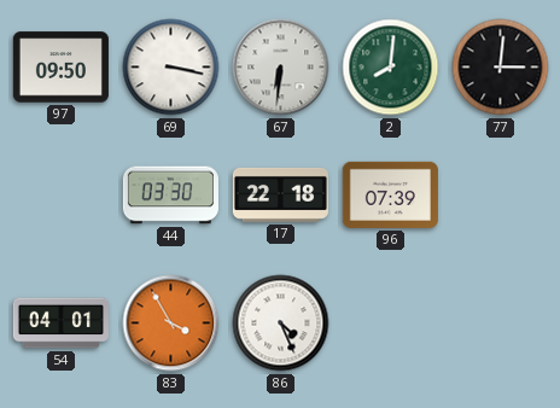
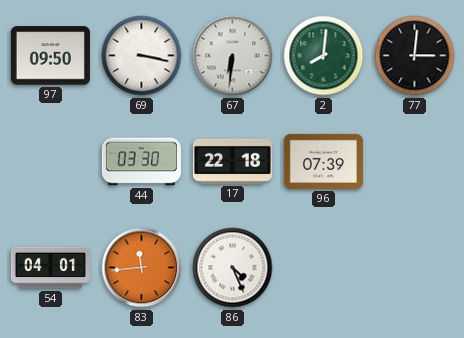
83: 3:55 -> 11:44 (142, 268)
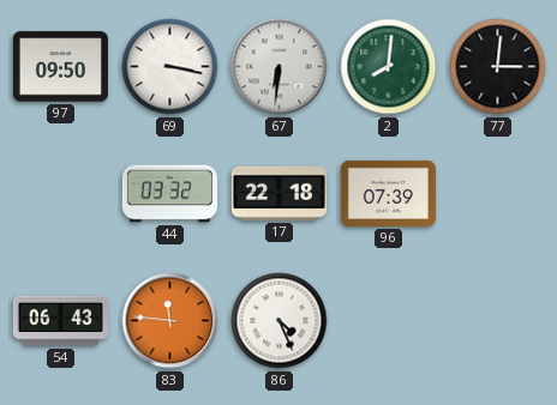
44: 03:30 -> 03:32 (169, 194)
54: 04:01 -> 06:43 (60, 321)
83: 11:44 -> 11:46 (170, 321)
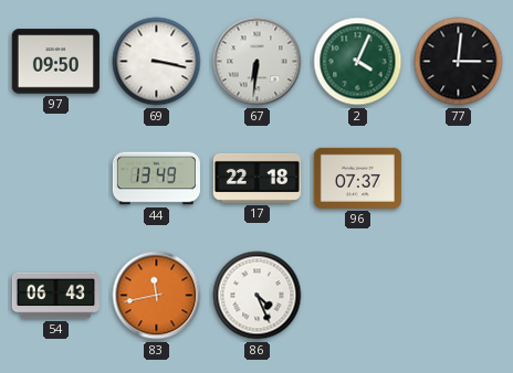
2: 8:01 -> 4:04 (358, 62)
44: 03:32 -> 13:49 (156, 179)
96: 07:39 -> 07:37 (357, 178)
83: 11:46 -> 11:43 (157, 296)
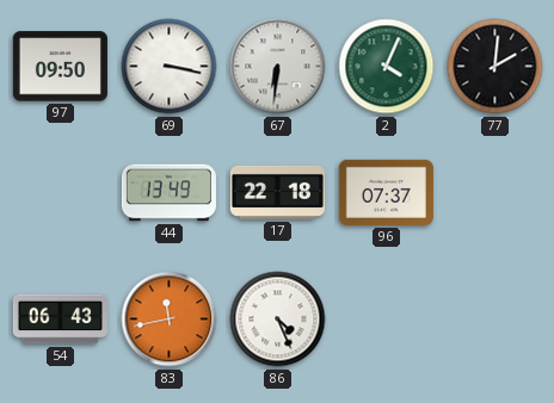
77: 3:01 -> 2:01 (495, 67)
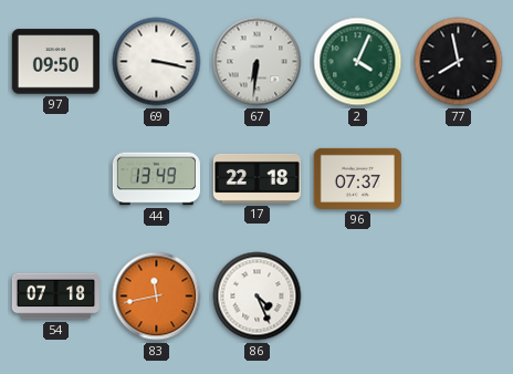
77: 2:01 -> 7:58 (459, 62)
54: 06:43 -> 07:18 (55, 297)
